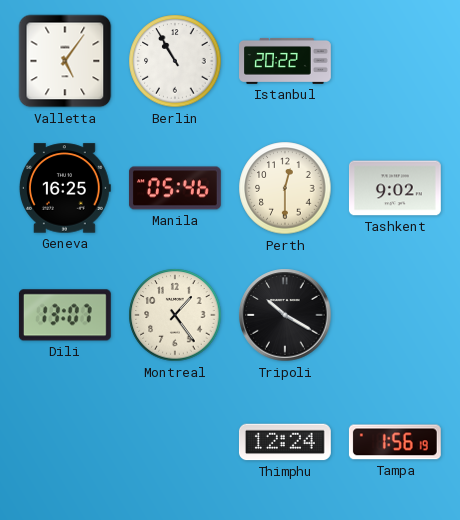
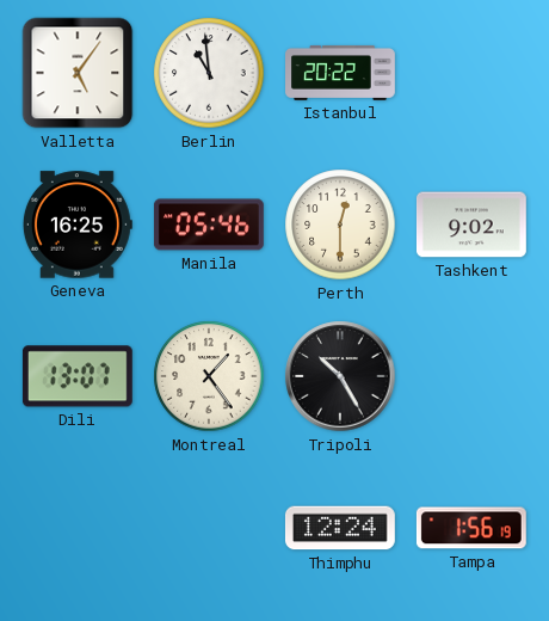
Berlin: 10:55 -> 10:59 (209, 73)
Tripoli: 10:20 -> 10:25 (340, 376)
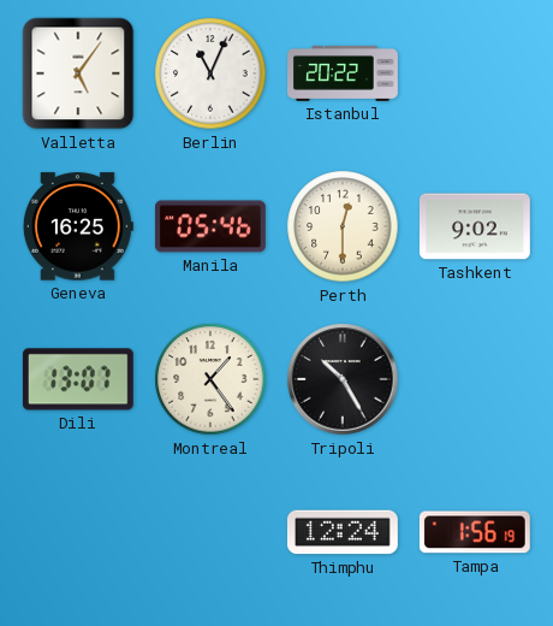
Berlin: 10:59 -> 11:04 (210, 73)
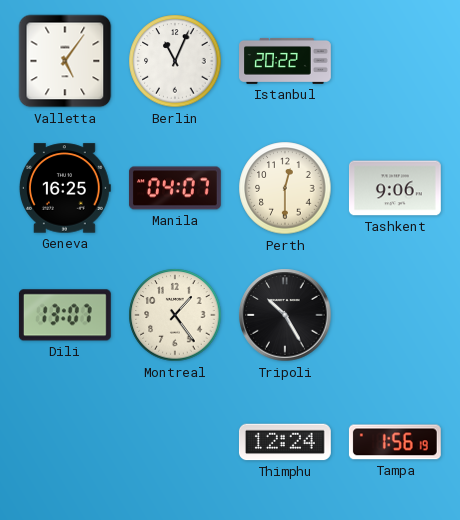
Manila: 05:46 -> 04:07 (175, 188)
Tashkent: 9:02 -> 9:06 (395, 188)
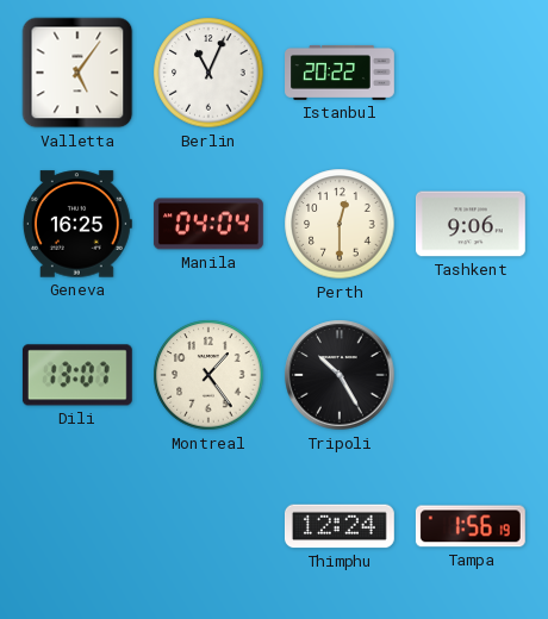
Manila: 04:07 -> 04:04 (208, 224)
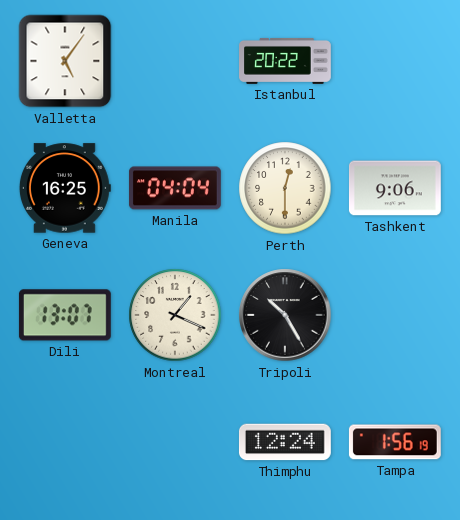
Berlin: 11:04 -> none (208, 73)
Montreal: 1:24 -> 1:19 (175, 315)
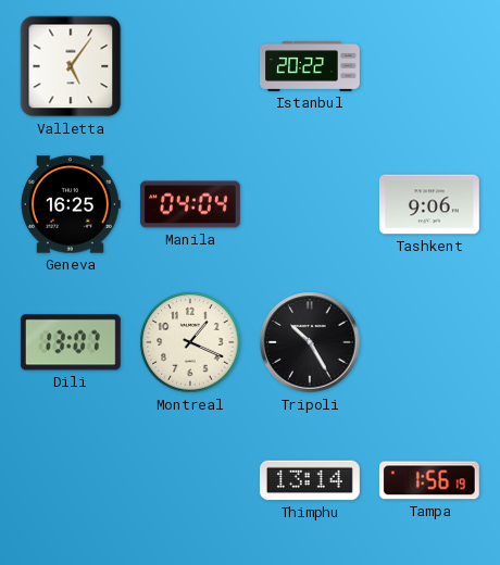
Perth: 12:30 -> none (285, 188)
Thimphu: 12:24 -> 13:14 (310, 480)
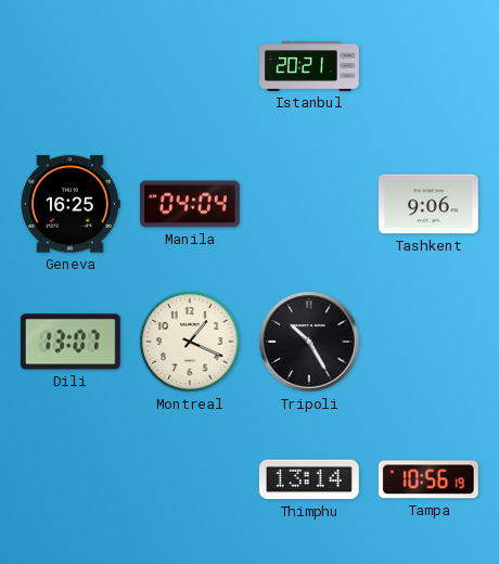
Valletta: 5:06 -> none (71, 66)
Istanbul: 20:22 -> 20:21 (310, 66)
Tampa: 1:56 -> 10:56 (428, 479)
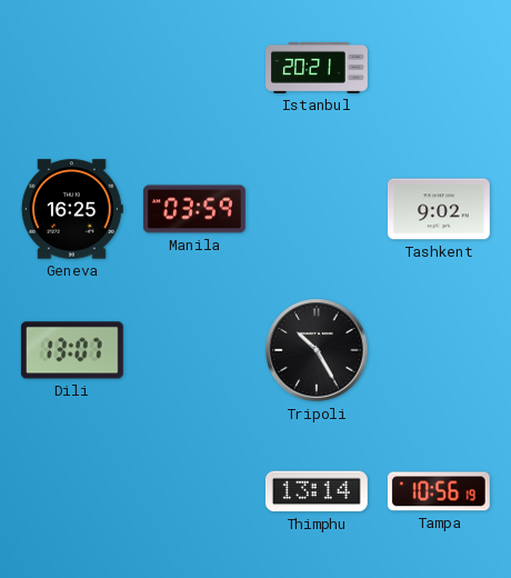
Manila: 04:04 -> 03:59 (194, 209)
Tashkent: 9:06 -> 9:02 (439, 209)
Montreal: 1:19 -> none (190, 342)
